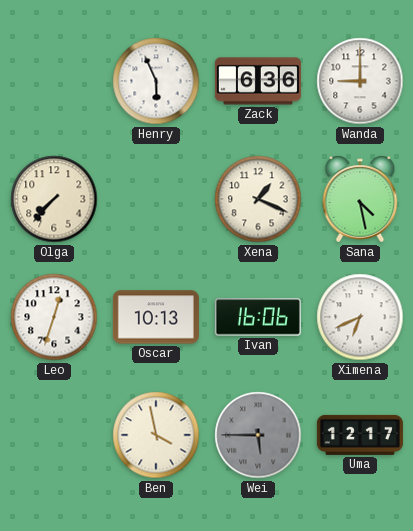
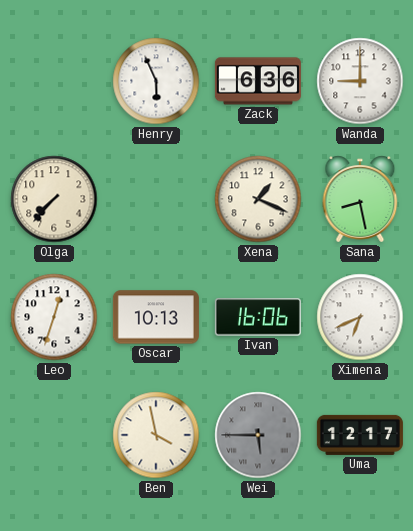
Sana: 4:28 -> 8:28 (360, 199)
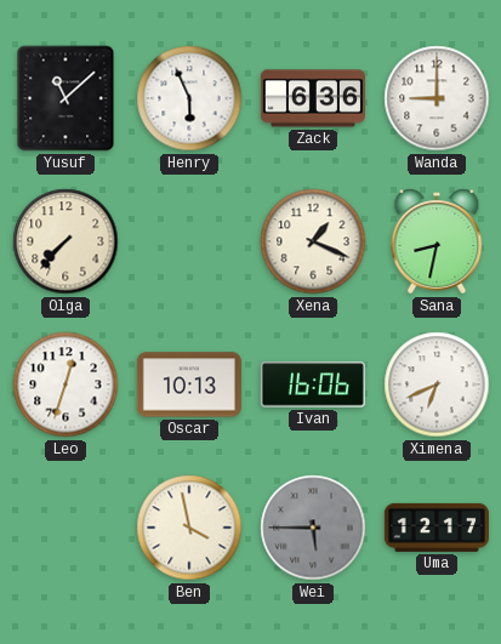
Yusuf: none -> 11:08 (66, 98)
Sana: 8:28 -> 8:32 (437, 241)
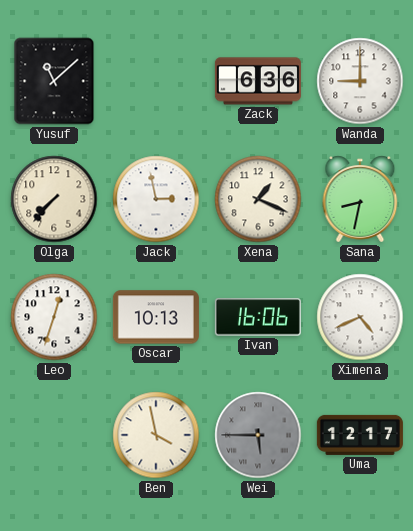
Henry: 5:56 -> none (189, 98)
Jack: none -> 2:58 (156, 199)
Ximena: 6:41 -> 4:41 (360, 317)
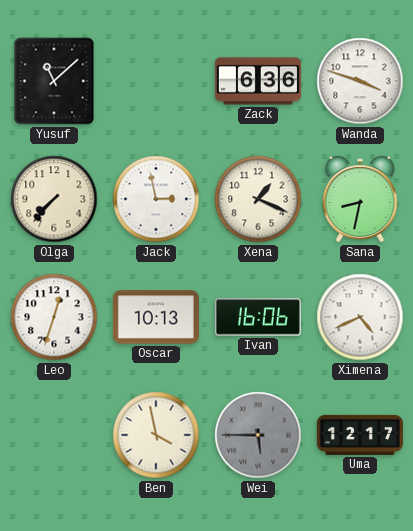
Wanda: 9:00 -> 3:48 (360, 81)
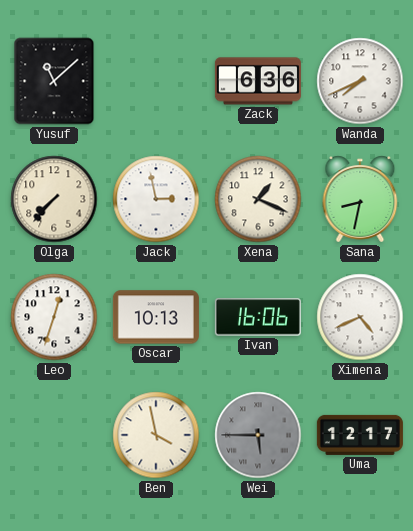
Wanda: 3:48 -> 7:41 (360, 81)
